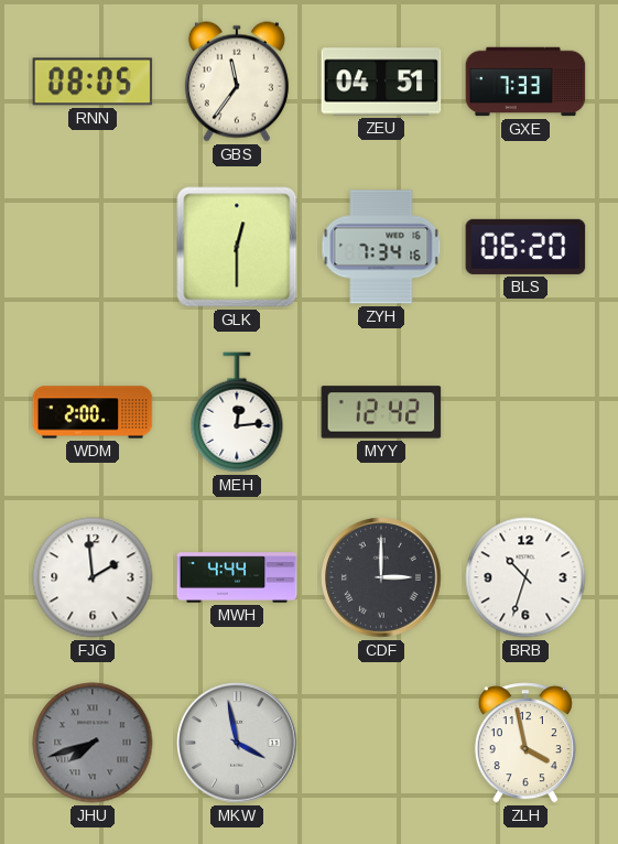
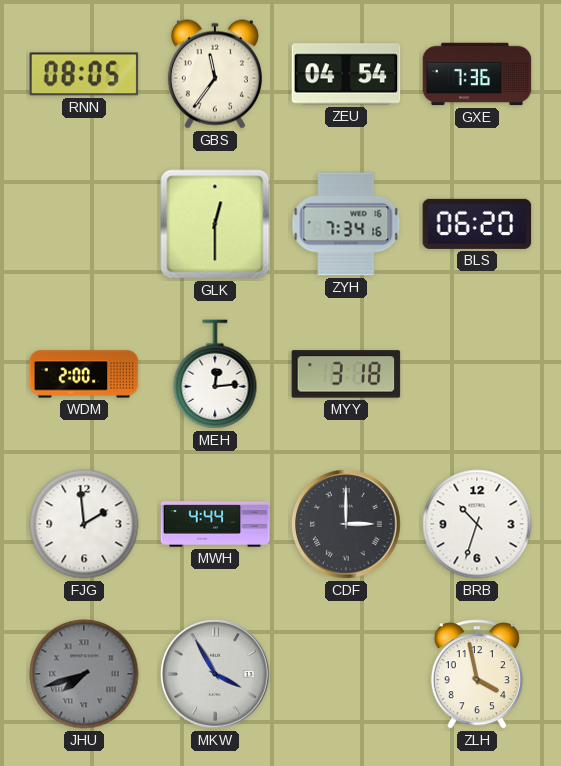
ZEU: 04:51 -> 04:54 (346, 74)
GXE: 7:33 -> 7:36 (477, 74)
MYY: 12:42 -> 3:18 (346, 374)
MKW: 3:58 -> 3:55 (215, 674)
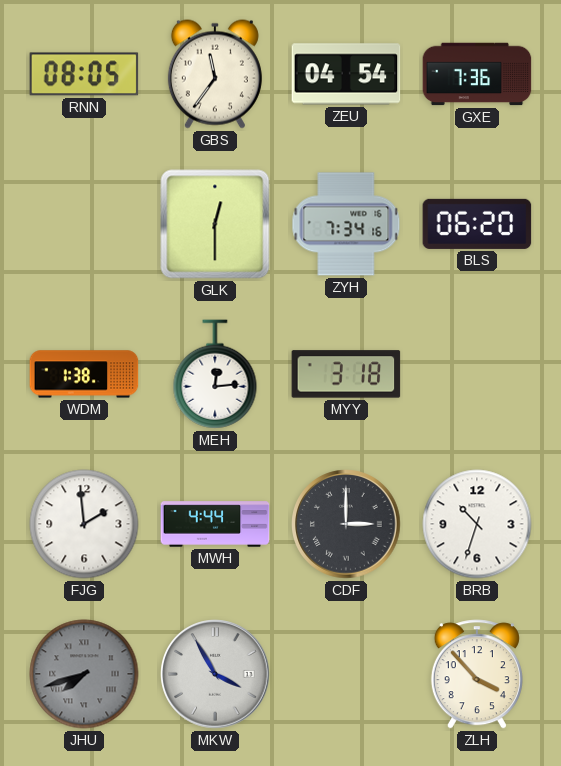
WDM: 2:00 -> 1:38 (84, 374)
ZLH: 3:58 -> 3:53 (477, 674)
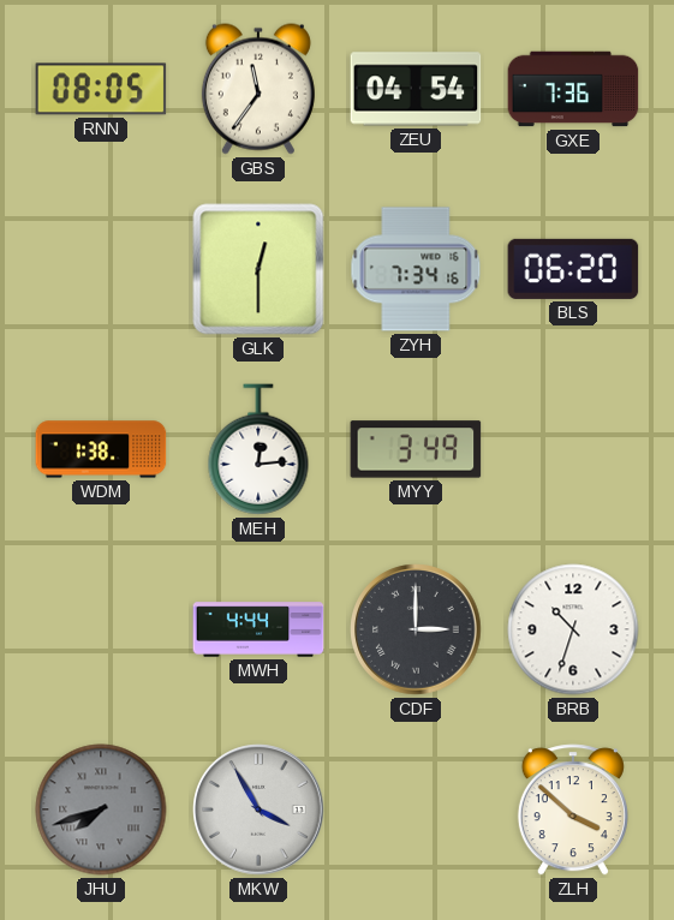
MYY: 3:18 -> 3:49 (416, 449)
FJG: 1:59 -> none (84, 524)
ZLH: 3:53 -> 3:52 (573, 810)
